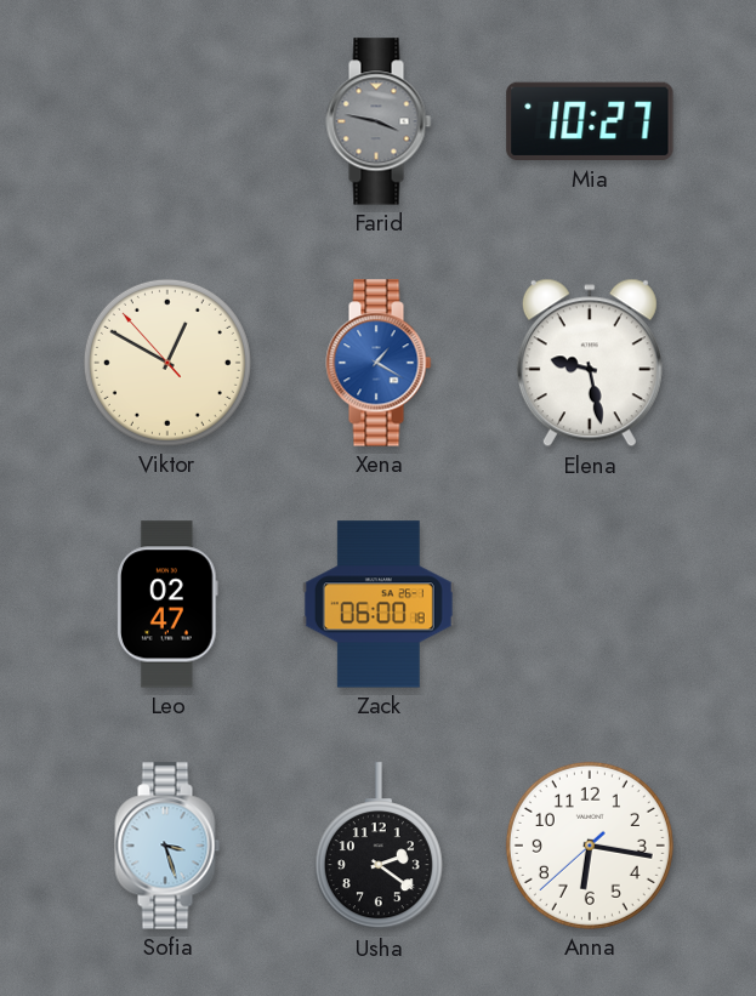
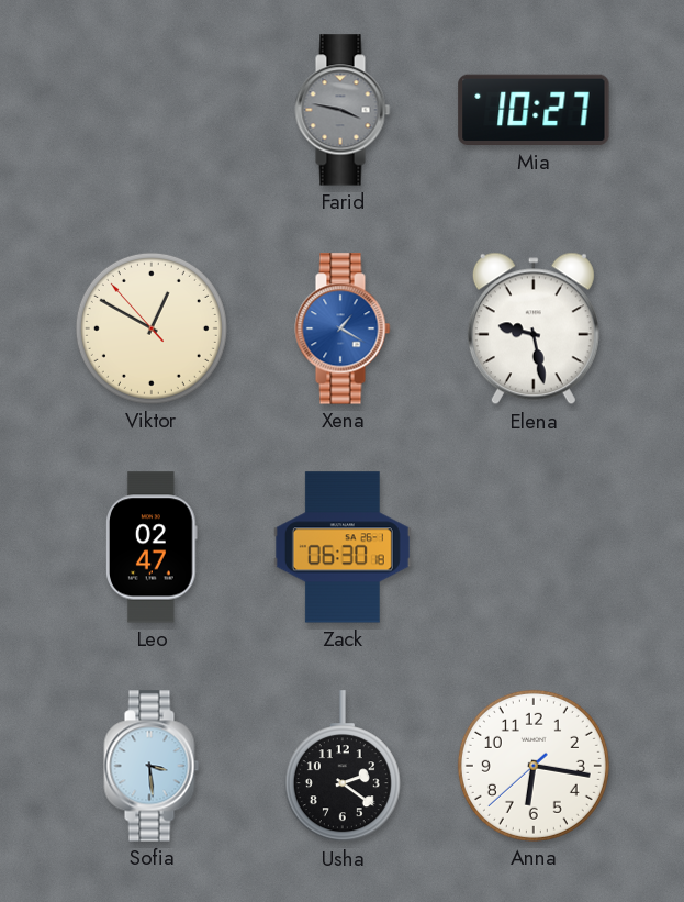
Zack: 06:00 -> 06:30 (343, 547)
Sofia: 3:27 -> 3:29 (152, 766)
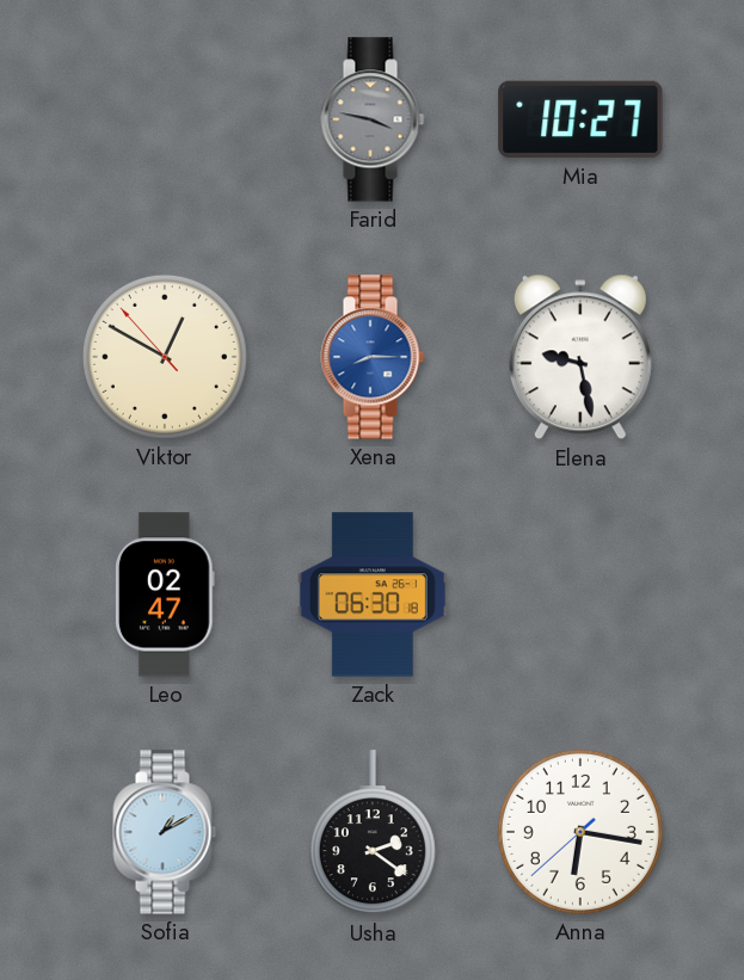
Xena: 1:20 -> 8:15 (373, 357)
Sofia: 3:29 -> 1:10 (165, 832)
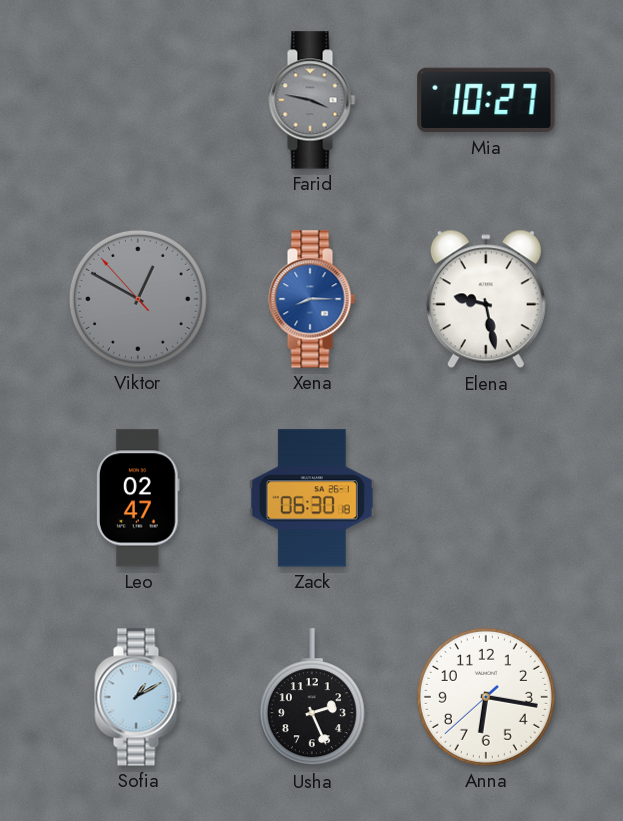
Viktor dial: cream -> grey (138, 299)
Usha: 2:21 -> 2:26 (312, 698)
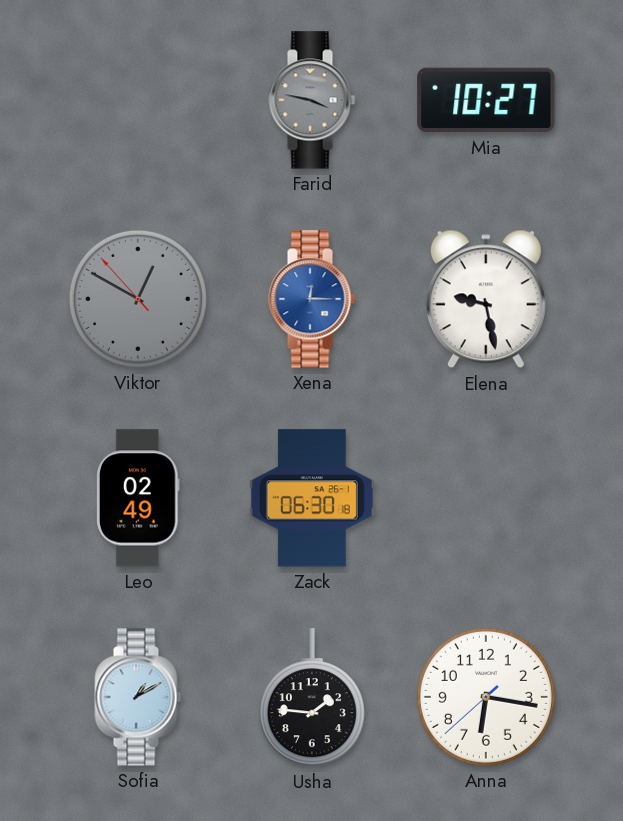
Xena: 8:15 -> 12:15 (312, 299)
Leo: 02:47 -> 02:49 (139, 498)
Usha: 2:26 -> 1:46 (312, 698)
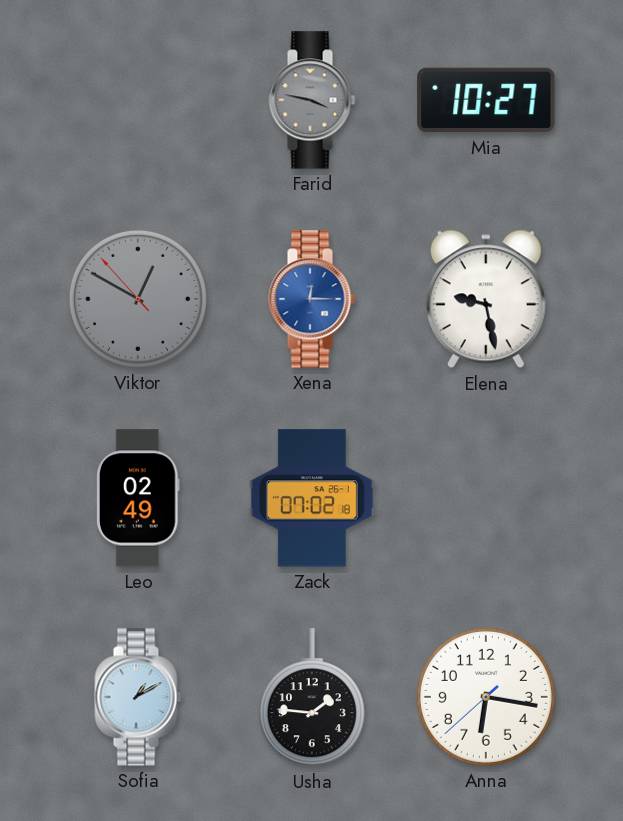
Zack: 06:30 -> 07:02 (312, 498)
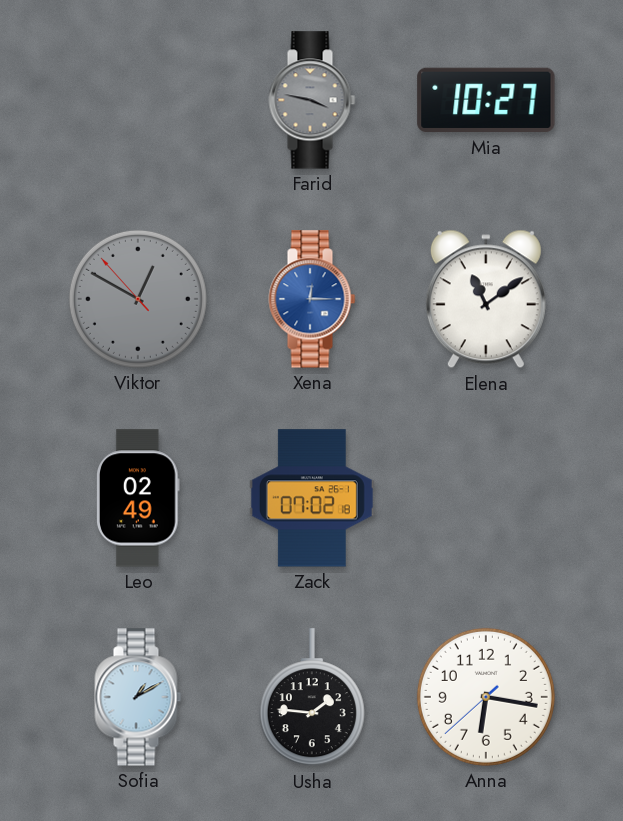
Elena: 9:28 -> 11:09 (486, 299)
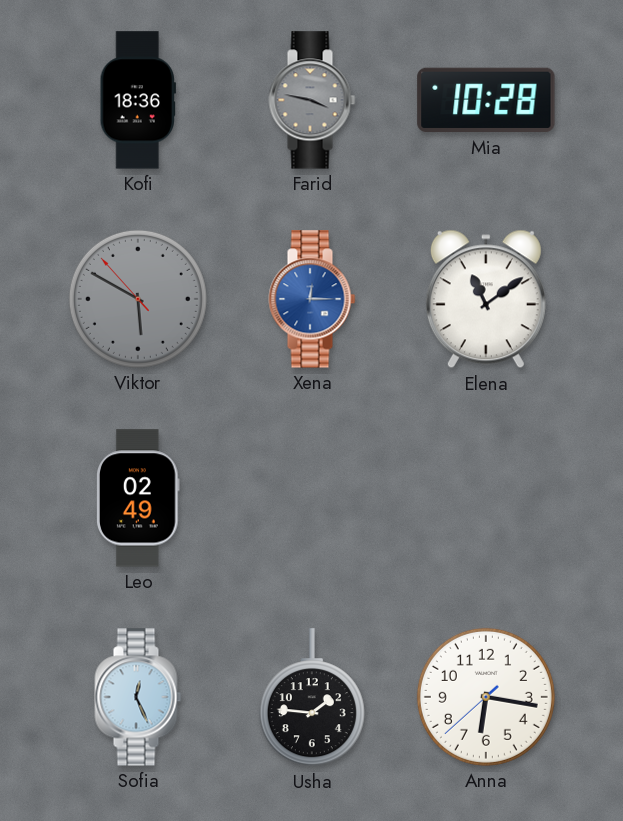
Kofi: none -> 18:36 (138, 100)
Mia: 10:27 -> 10:28 (486, 100)
Viktor: 12:49 -> 5:49 (138, 299)
Zack: 07:02 -> none (312, 498)
Sofia: 1:10 -> 12:26 (138, 697)
